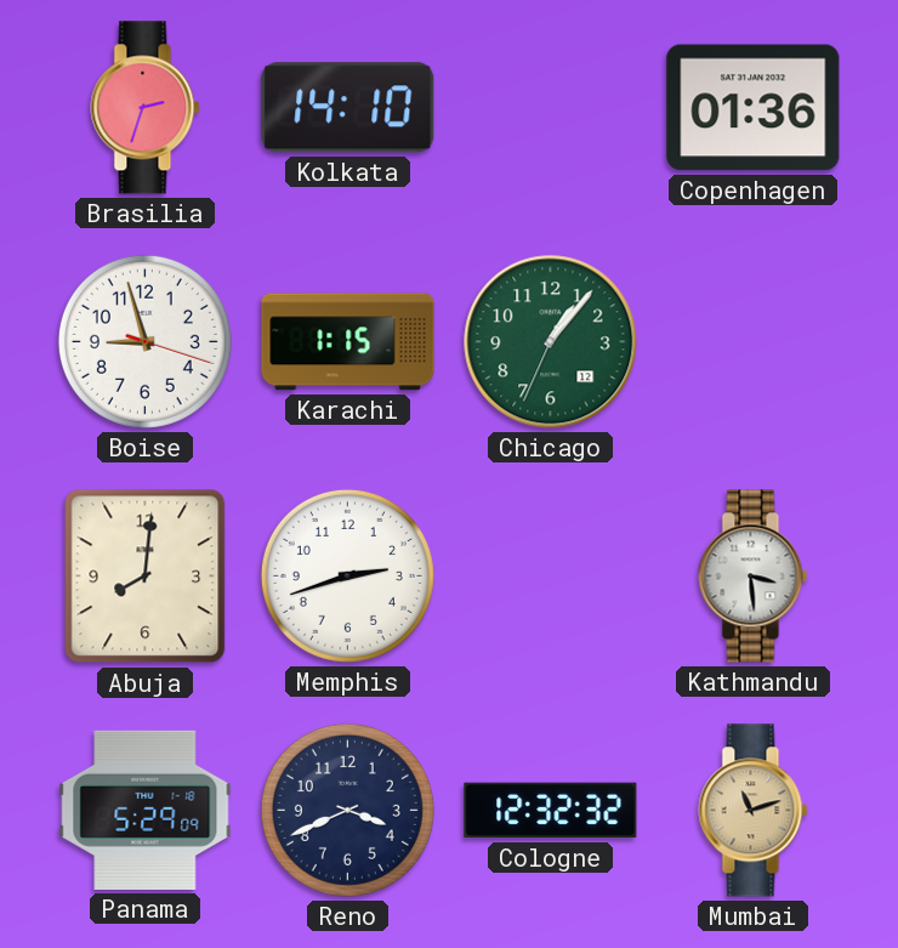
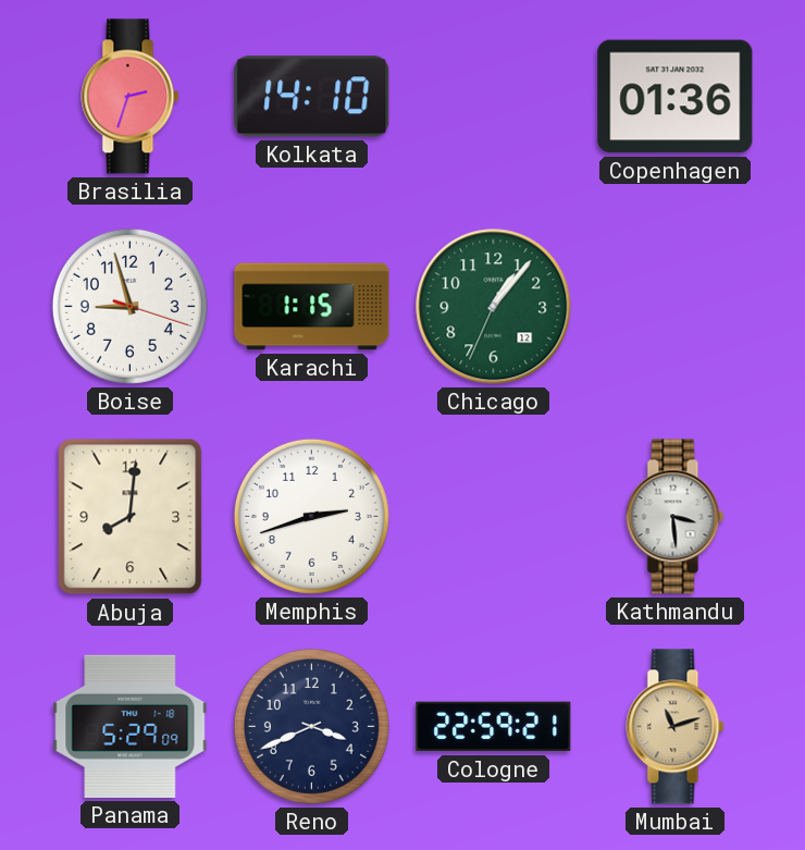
Cologne: 12:32 -> 22:59 (494, 727)
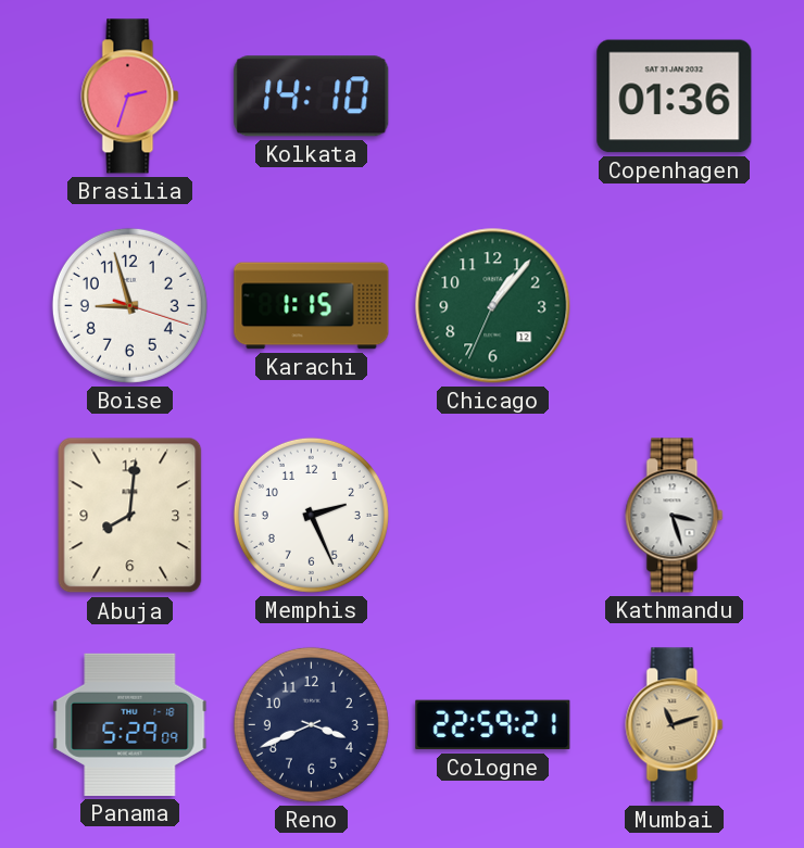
Memphis: 2:42 -> 2:26 (311, 515)
Kathmandu: 3:29 -> 3:27 (675, 516)
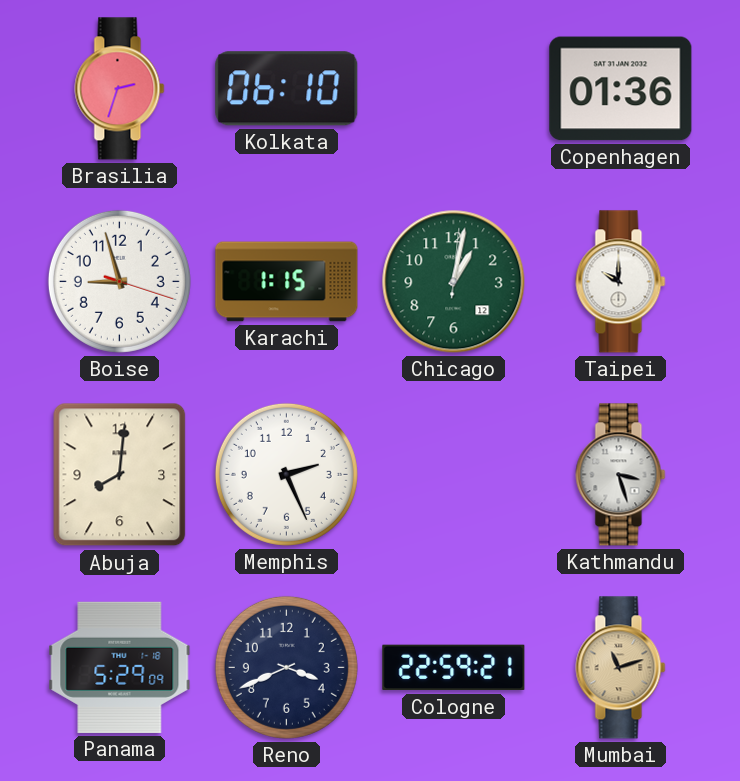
Kolkata: 14:10 -> 06:10 (287, 89)
Chicago: 1:06 -> 1:02 (454, 282)
Taipei: none -> 10:00 (621, 282)
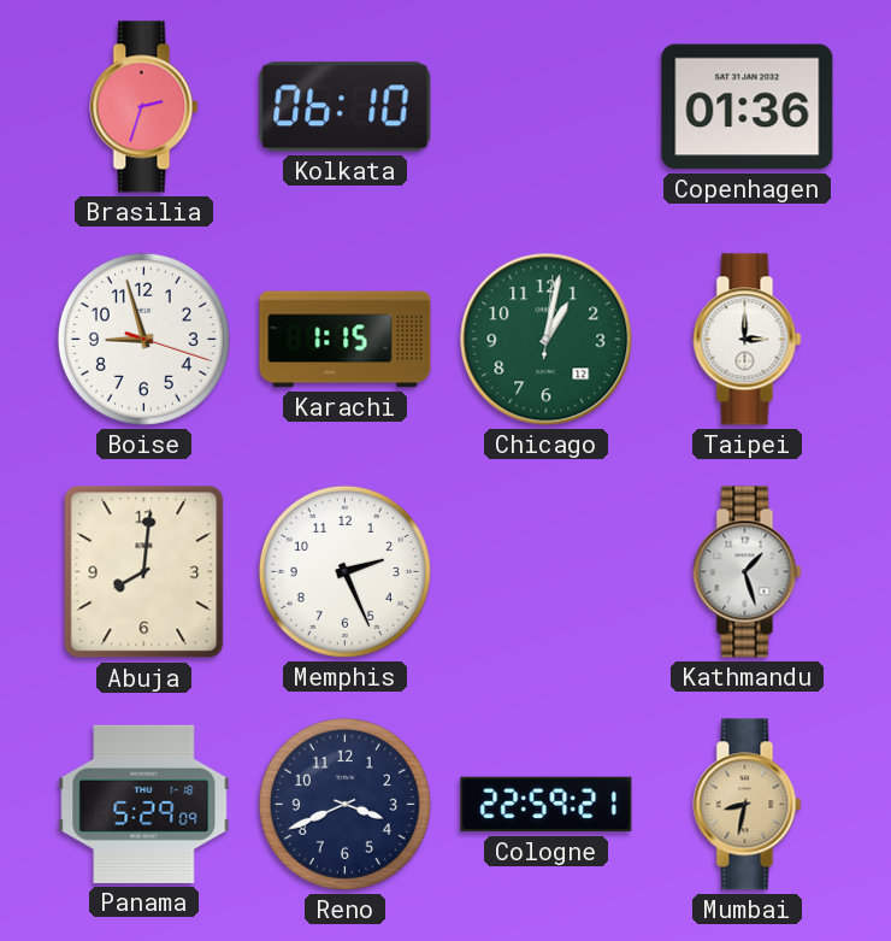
Taipei: 10:00 -> 3:00 (748, 340)
Kathmandu: 3:27 -> 1:27 (748, 572)
Mumbai: 11:12 -> 8:32 (748, 805)
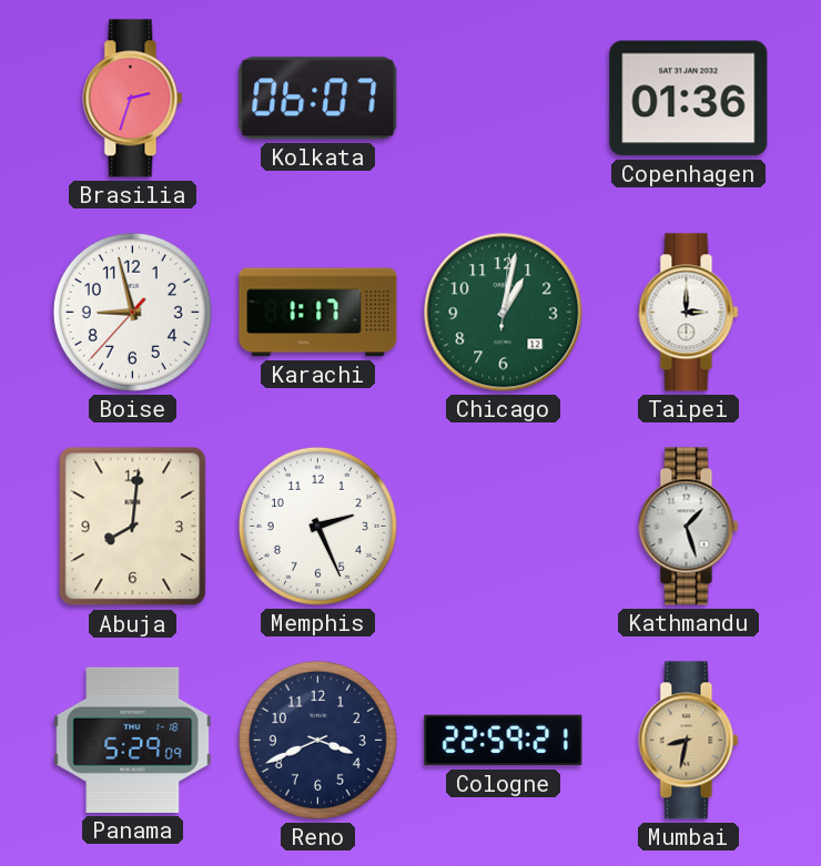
Kolkata: 06:10 -> 06:07 (318, 99)
Boise: 8:57:18 -> 8:57:37 (132, 312)
Karachi: 1:15 -> 1:17 (318, 313)
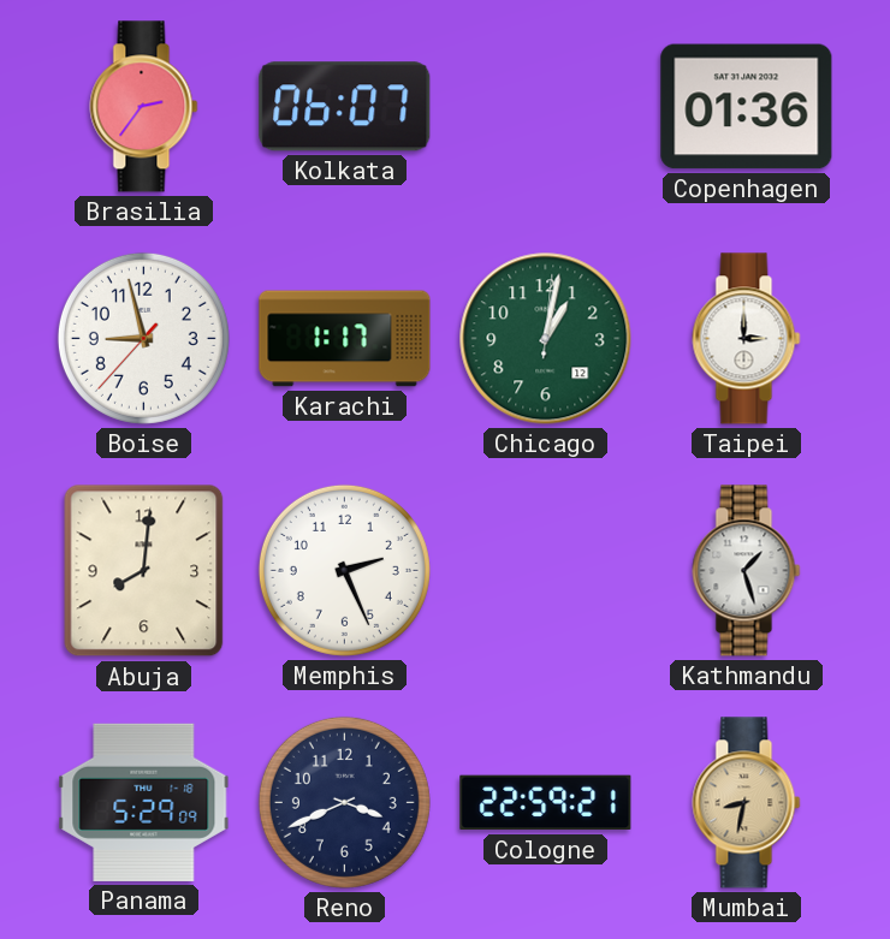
Brasilia: 2:33 -> 2:36 (144, 107)
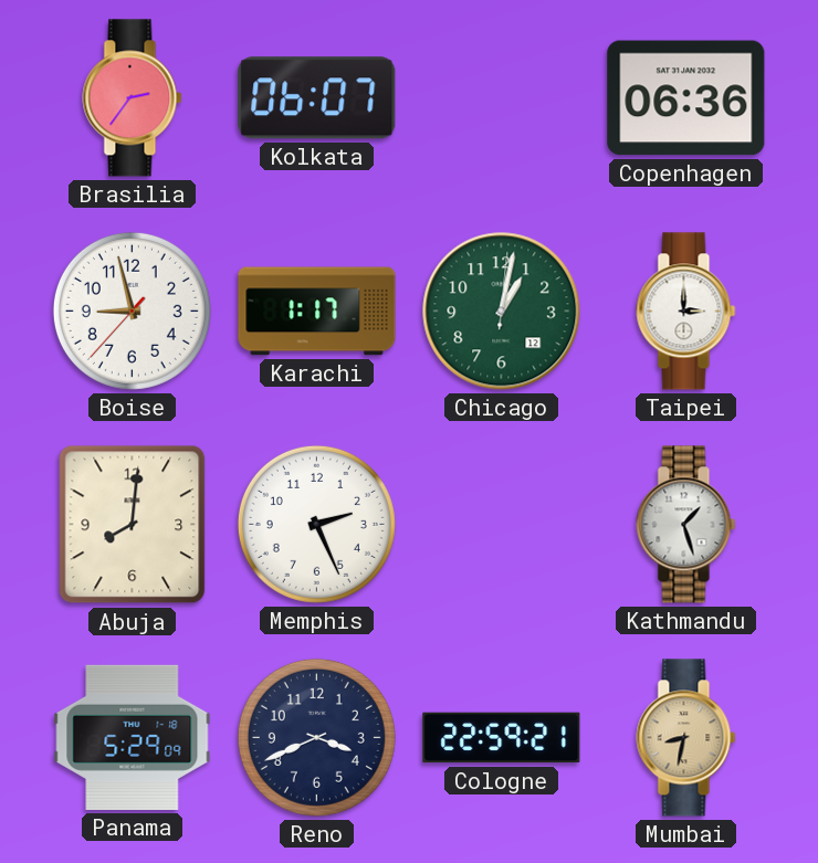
Copenhagen: 01:36 -> 06:36 (686, 98)
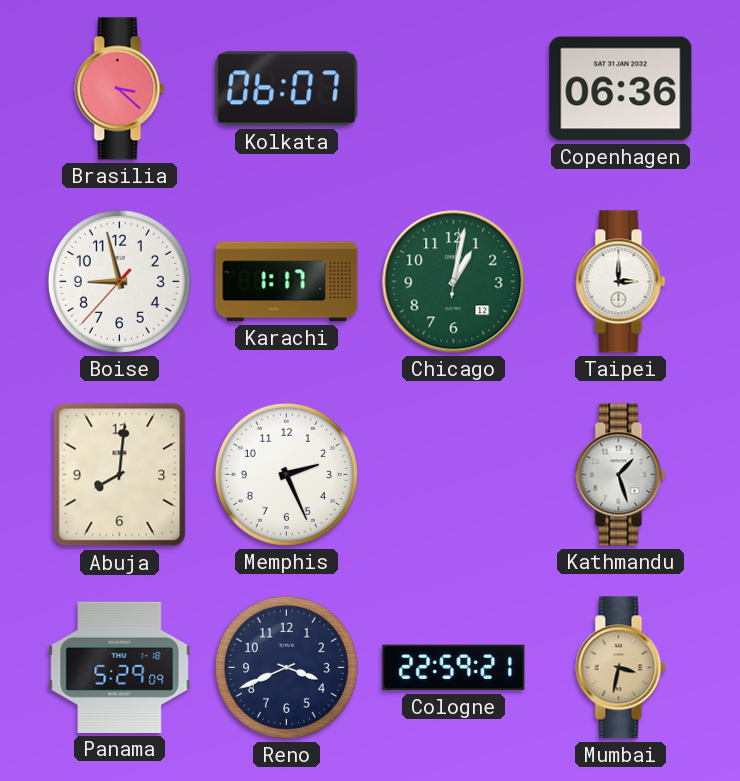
Brasilia: 2:36 -> 3:22 (120, 89)
Mumbai: 8:32 -> 3:32 (621, 668)
